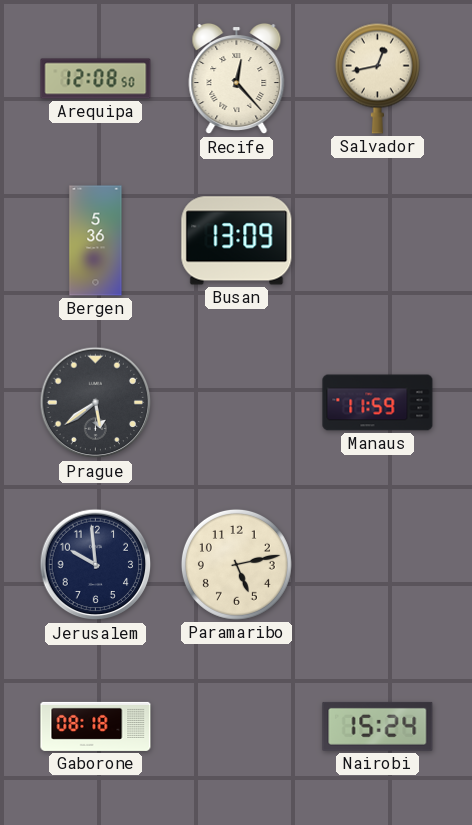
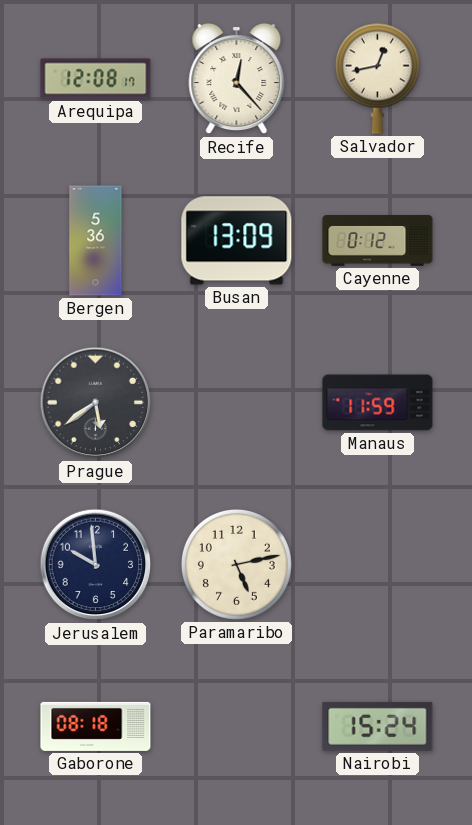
Arequipa: 12:08:50 -> 12:08:17 (96, 79)
Cayenne: none -> 0:12 (378, 241)
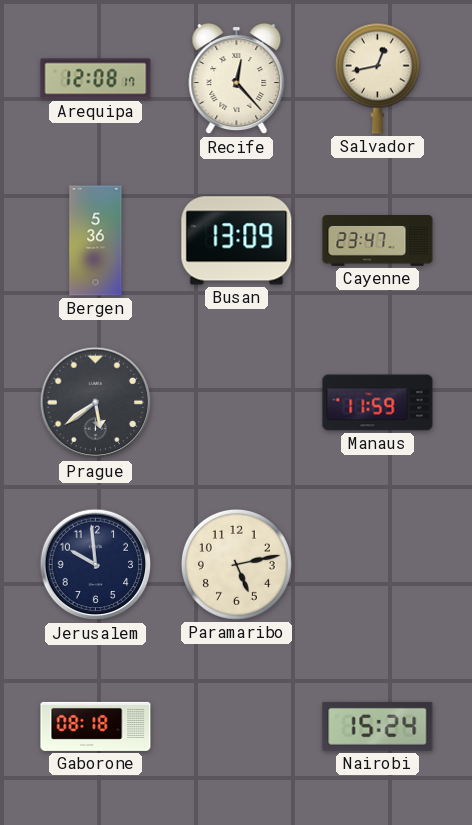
Cayenne: 0:12 -> 23:47 (378, 241)
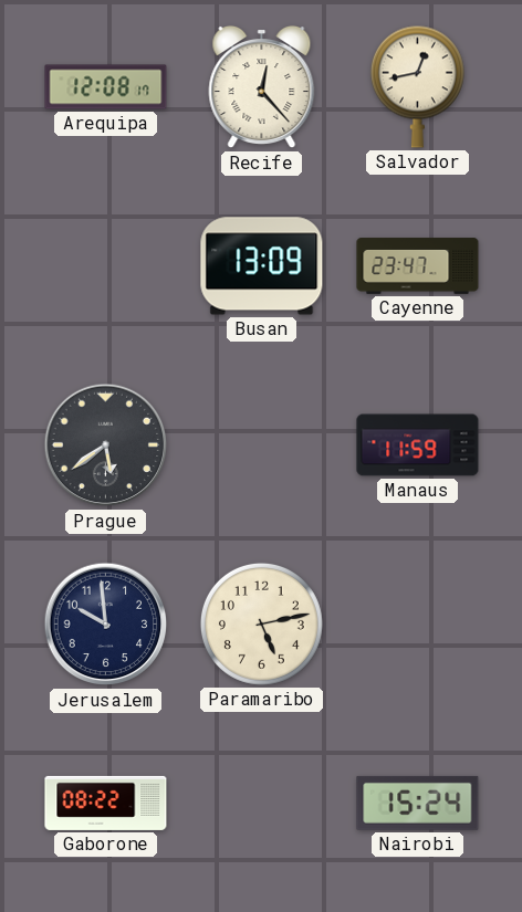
Bergen: 5:36 -> none (96, 241)
Gaborone: 08:18 -> 08:22 (106, 803)
